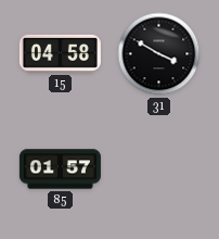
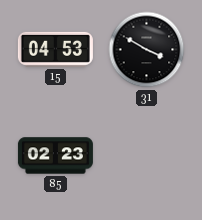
15: 04:58 -> 04:53 (55, 49)
85: 01:57 -> 02:23 (55, 156)
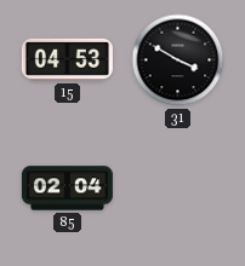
85: 02:23 -> 02:04 (67, 189)
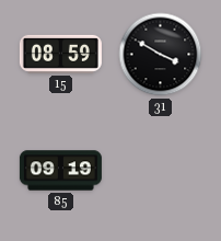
15: 04:53 -> 08:59 (60, 54)
85: 02:04 -> 09:19 (60, 171)
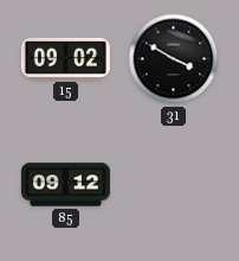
15: 08:59 -> 09:02 (65, 58)
85: 09:19 -> 09:12 (65, 185)
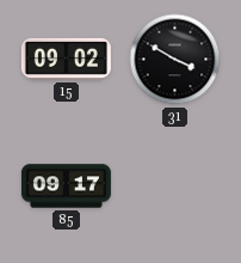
85: 09:12 -> 09:17 (66, 186)
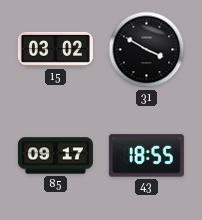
15: 09:02 -> 03:02 (55, 49)
43: none -> 18:55 (146, 156)
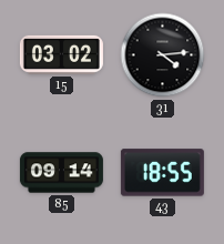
31: 3:50 -> 4:14 (163, 55)
85: 09:17 -> 09:14 (61, 173)
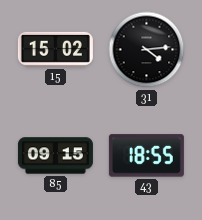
15: 03:02 -> 15:02 (55, 49)
85: 09:14 -> 09:15 (55, 156)
